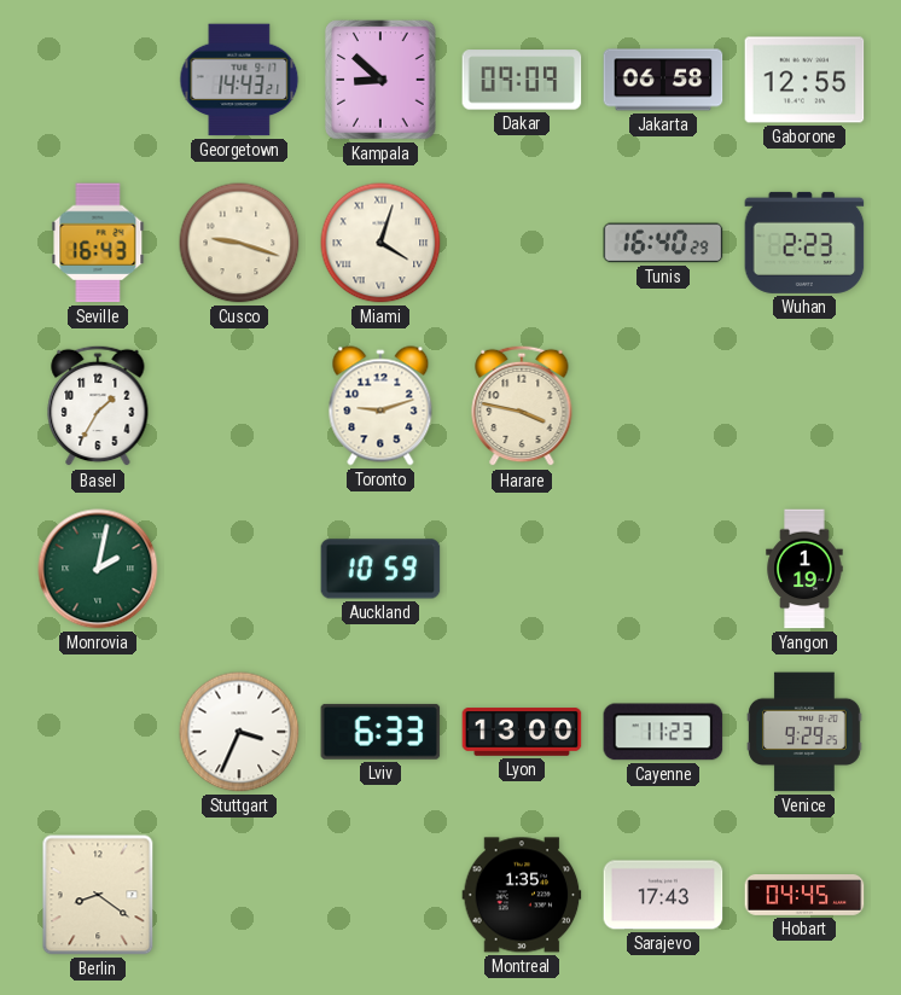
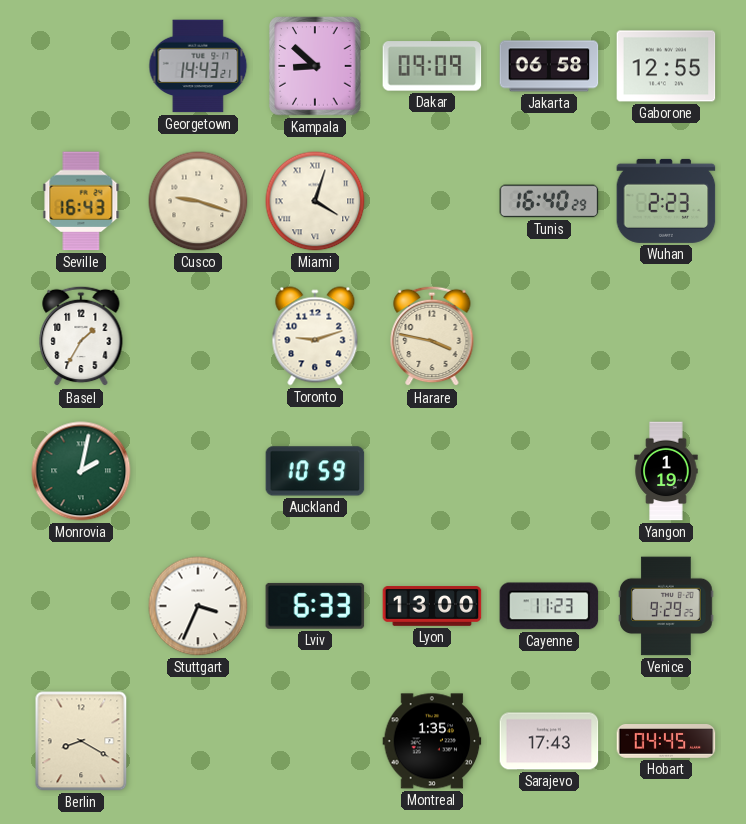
Berlin: 8:21 -> 8:20 (81, 741)
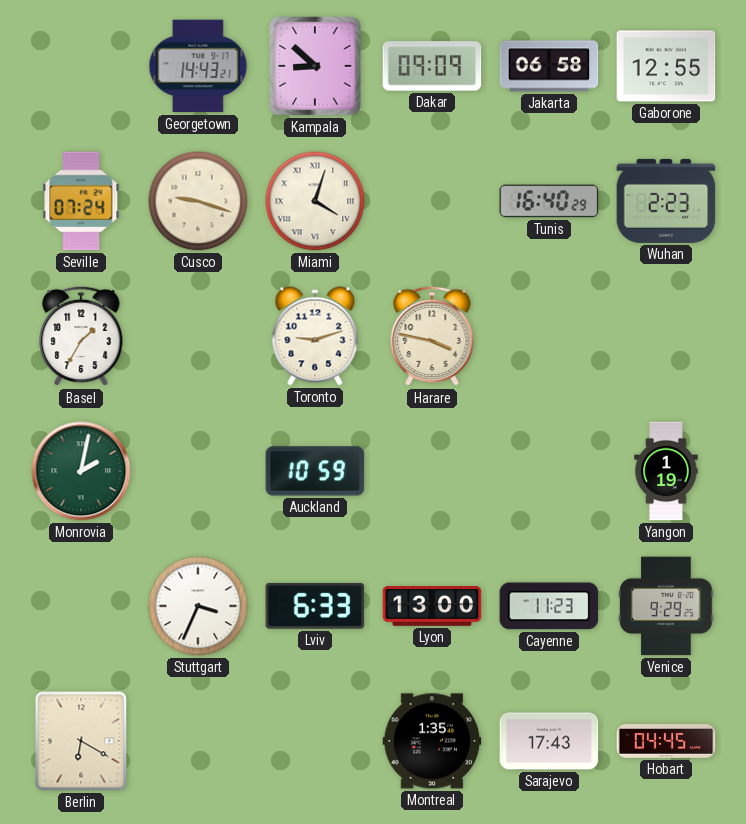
Seville: 16:43 -> 07:24 (81, 201)
Berlin: 8:20 -> 6:20 (81, 741)
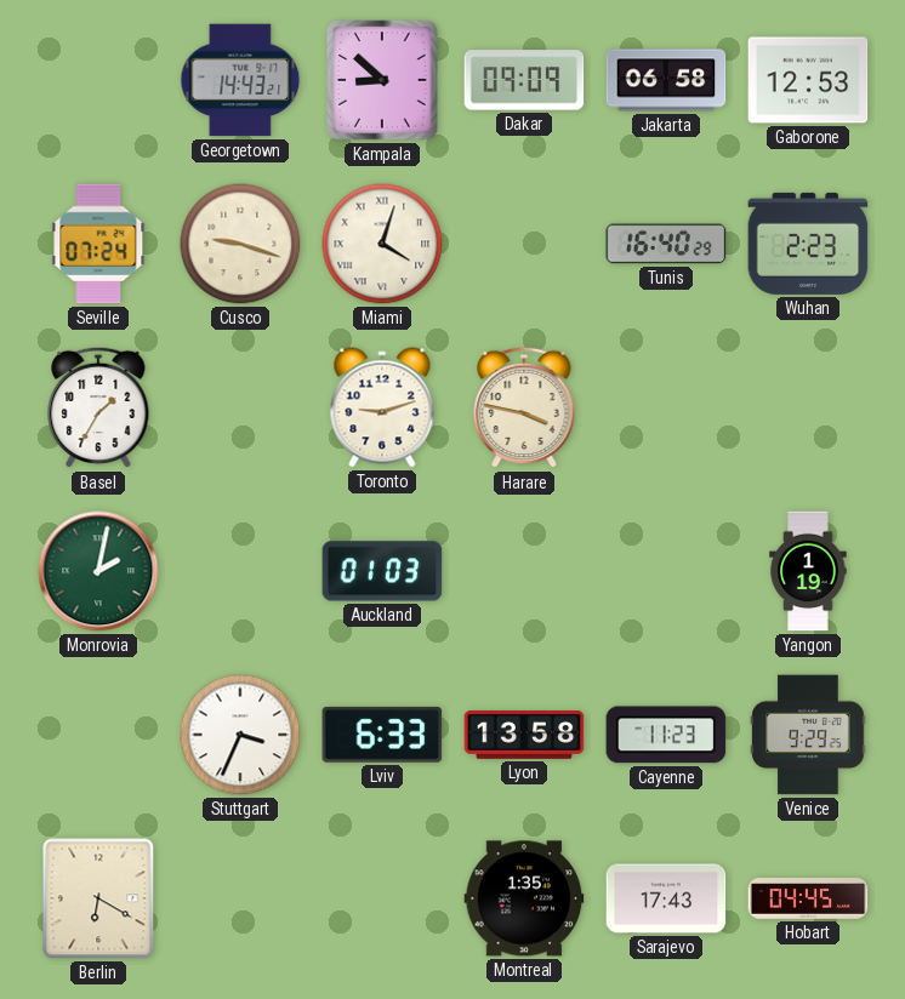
Gaborone: 12:55 -> 12:53 (808, 80)
Auckland: 10:59 -> 01:03 (382, 571)
Lyon: 13:00 -> 13:58 (524, 735)
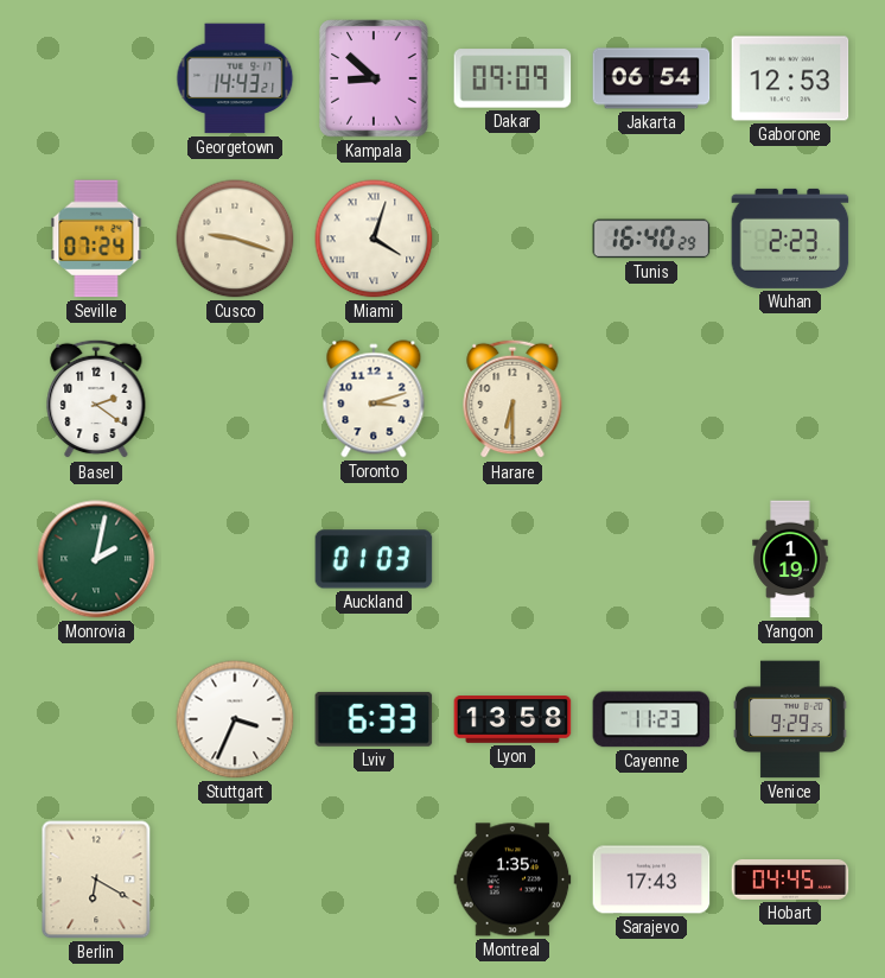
Jakarta: 06:58 -> 06:54 (651, 78)
Basel: 1:35 -> 2:21 (96, 399)
Toronto: 9:12 -> 3:12 (374, 399)
Harare: 3:47 -> 6:30 (512, 399)
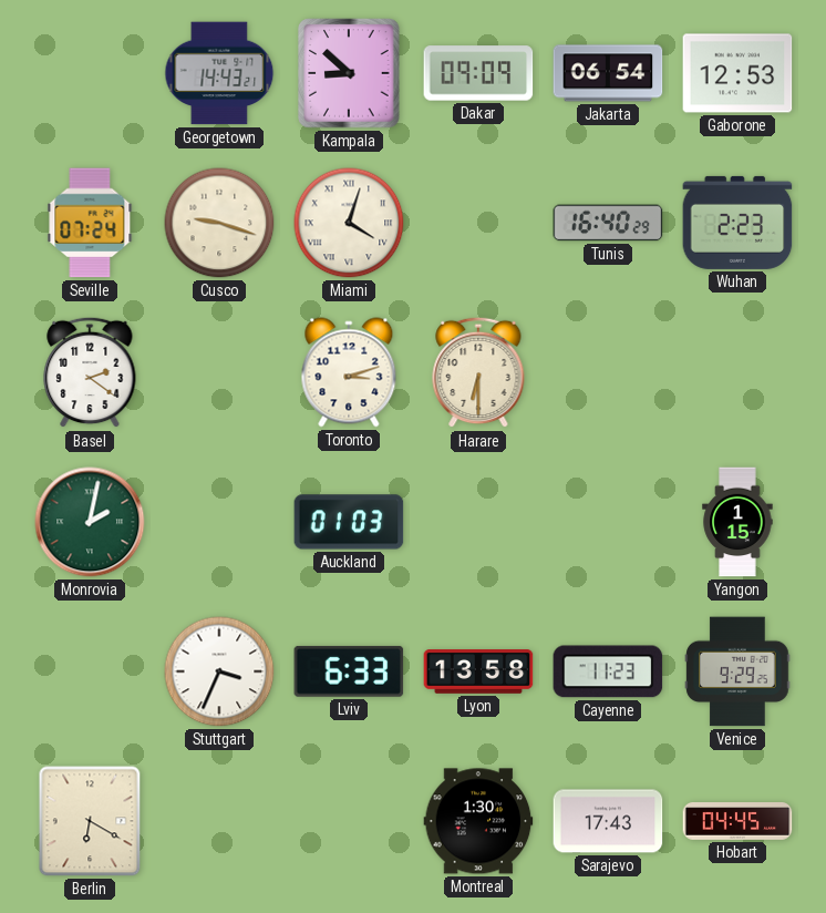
Yangon: 1:19 -> 1:15 (737, 522)
Montreal: 1:35 -> 1:30 (478, 821)
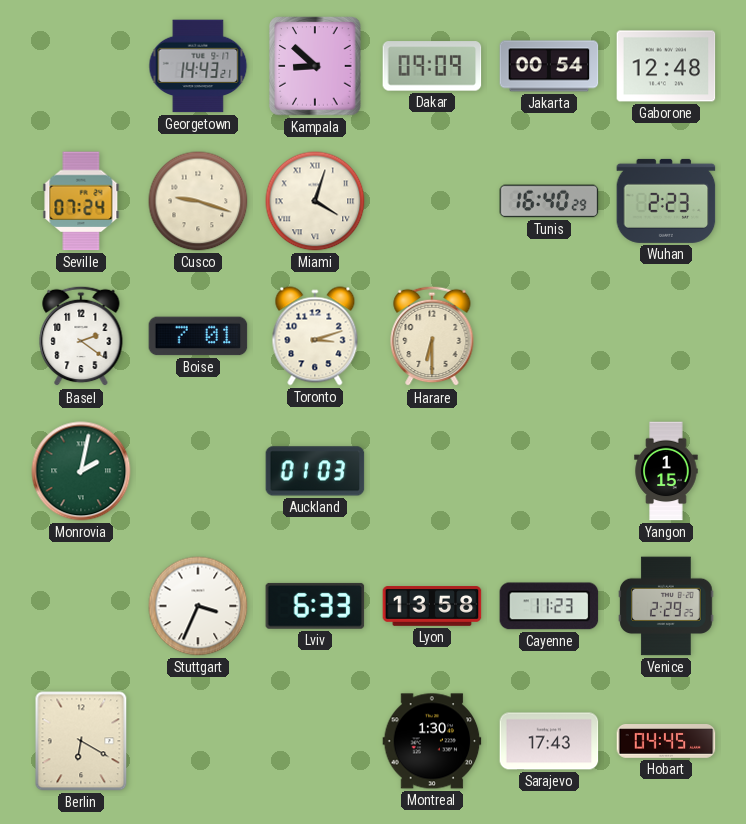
Jakarta: 06:54 -> 00:54 (549, 66)
Gaborone: 12:53 -> 12:48 (666, 66)
Boise: none -> 7:01 (198, 336)
Venice: 9:29 -> 2:29 (666, 606)
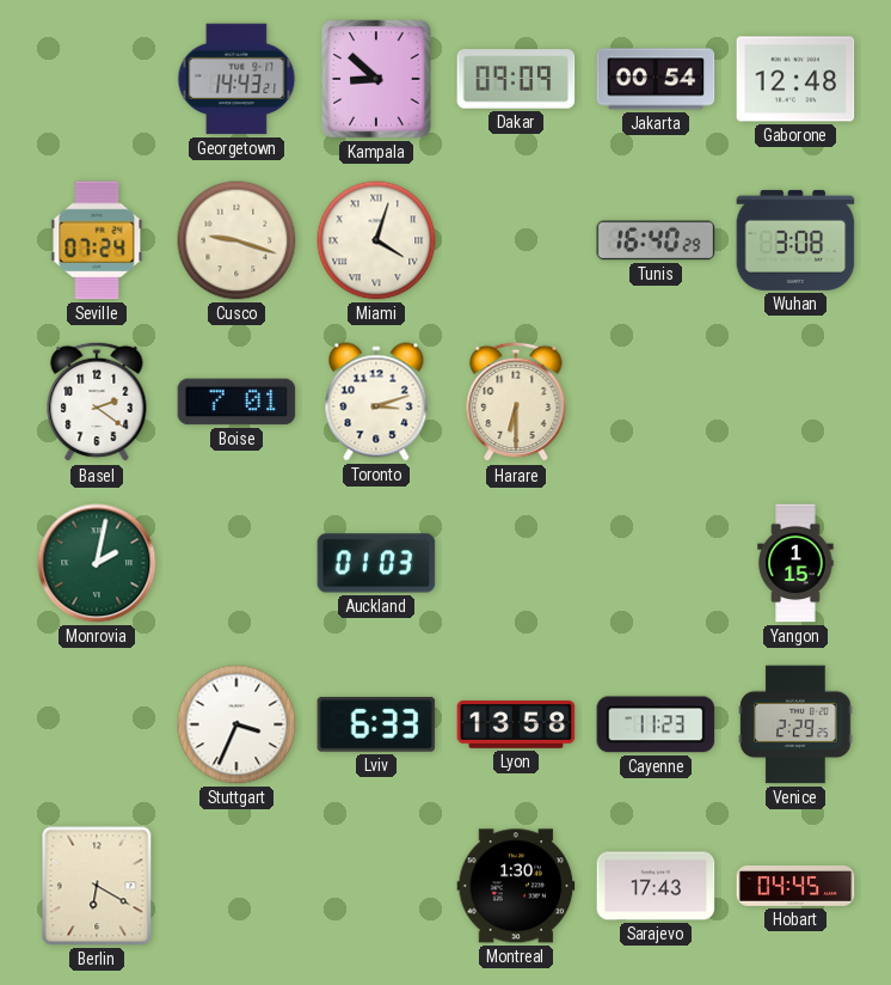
Wuhan: 2:23 -> 3:08 (795, 240)
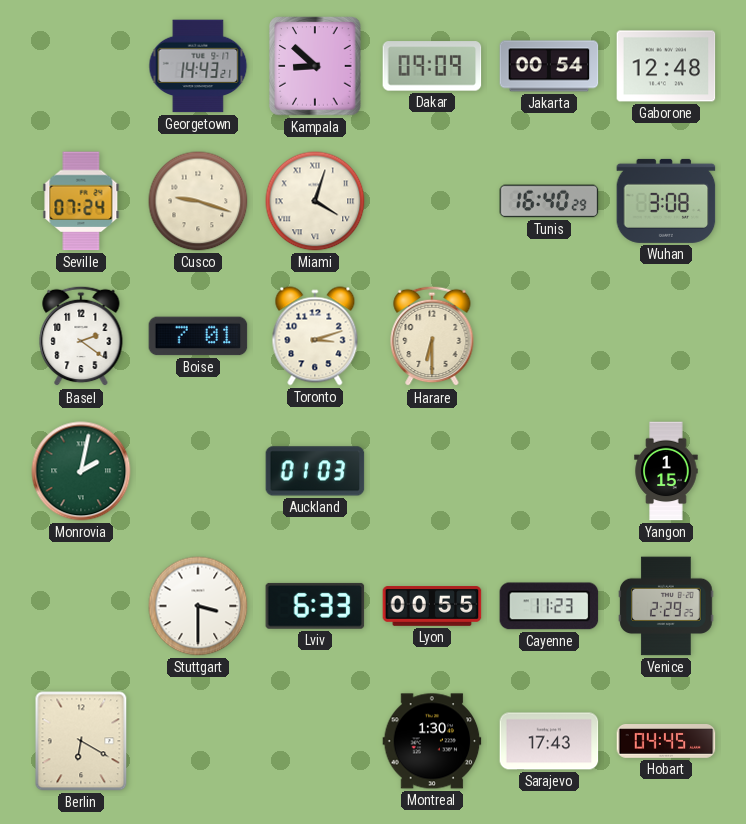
Stuttgart: 3:34 -> 3:30 (198, 606)
Lyon: 13:58 -> 00:55 (432, 606)
